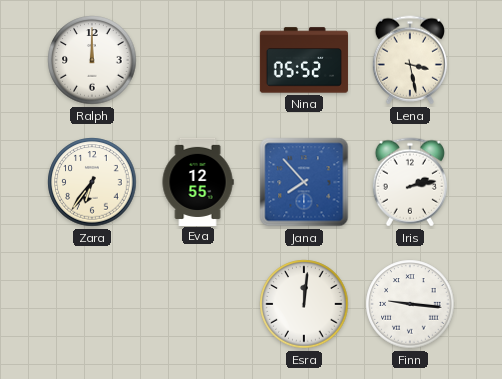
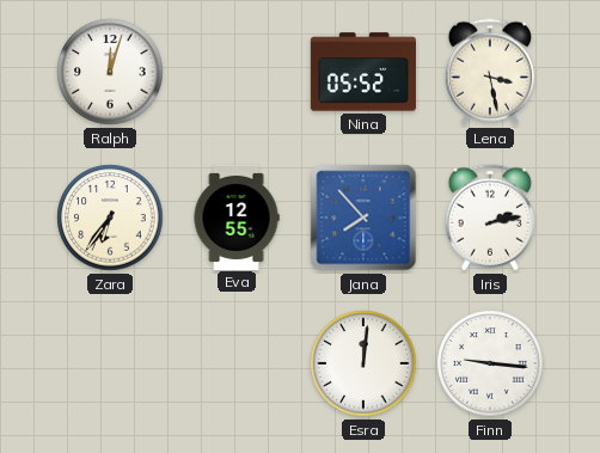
Ralph: 12:00 -> 12:03 (110, 72)
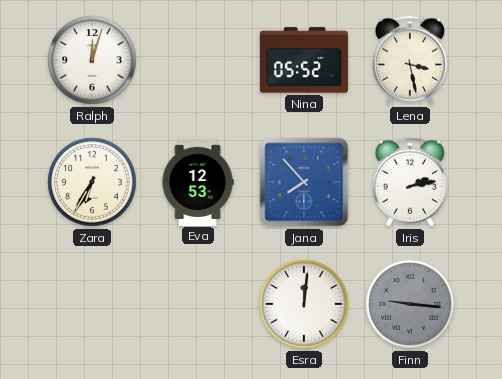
Zara: 6:36 -> 6:35 (92, 182)
Eva: 12:55 -> 12:53 (198, 181)
Finn dial: white -> grey (410, 304)
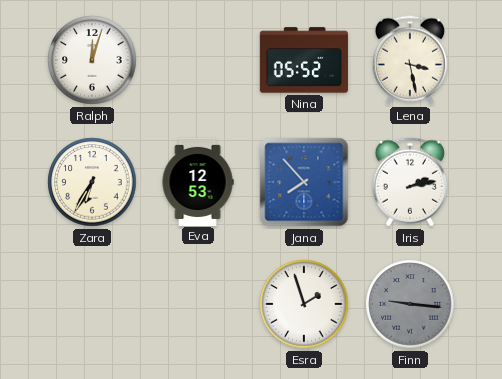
Esra: 12:01 -> 1:57 (304, 304)
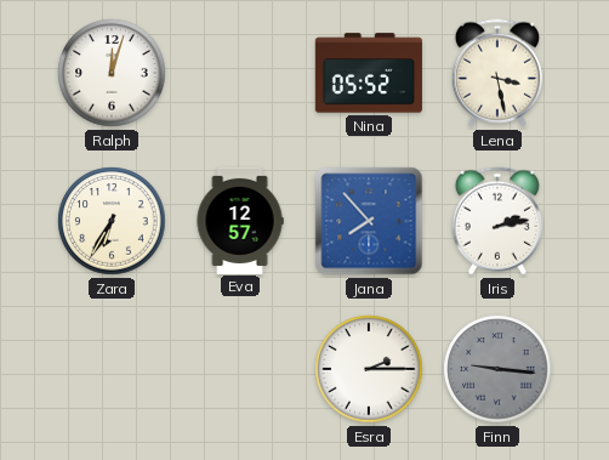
Eva: 12:53 -> 12:57 (240, 220)
Esra: 1:57 -> 2:15 (369, 369)
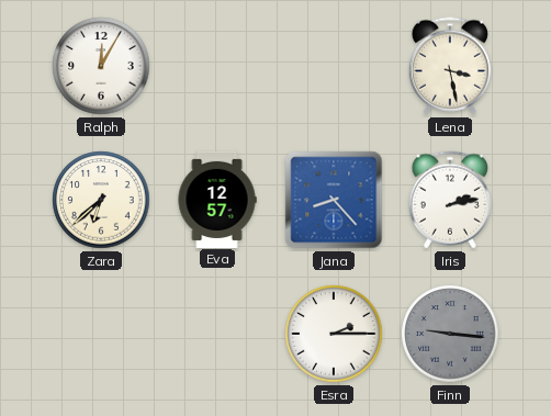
Ralph: 12:03 -> 12:05 (101, 66)
Nina: 05:52 -> none (369, 73)
Zara: 6:35 -> 6:38 (101, 200)
Jana: 7:53 -> 8:23 (334, 200)
